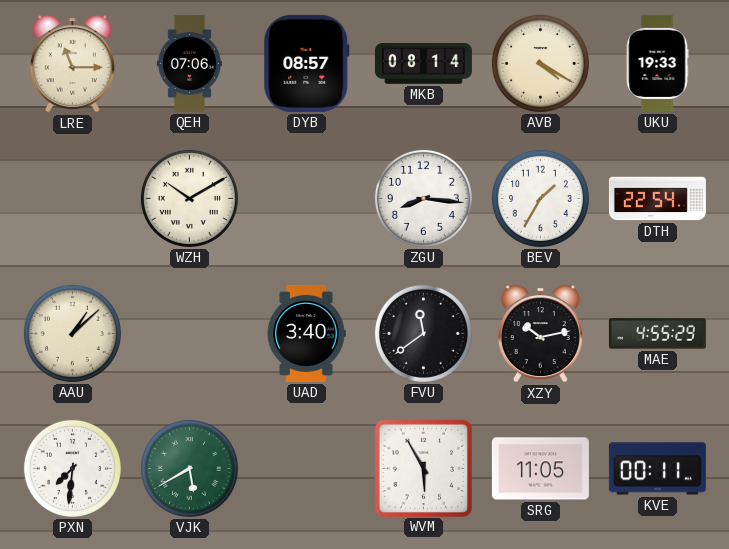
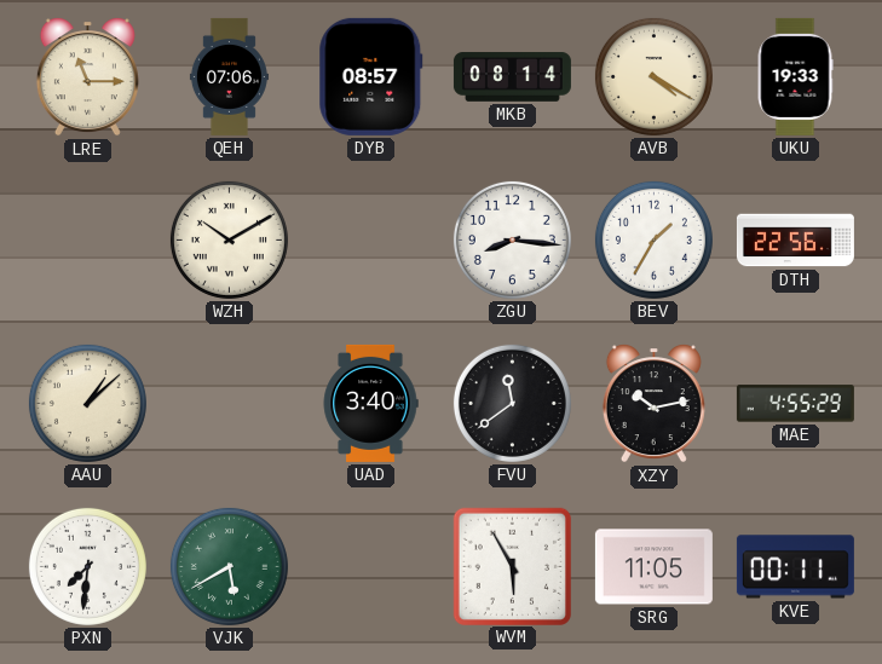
DTH: 22:54 -> 22:56 (795, 241)
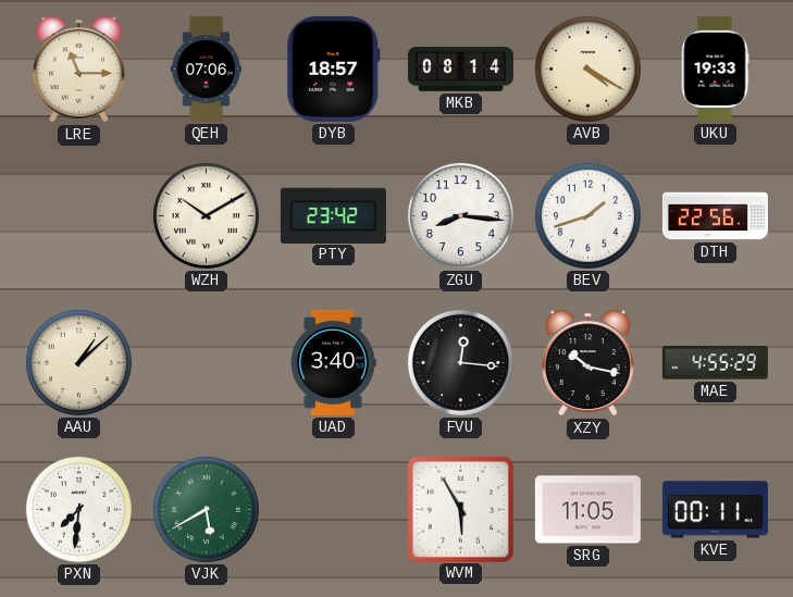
DYB: 08:57 -> 18:57 (334, 69)
PTY: none -> 23:42 (333, 215)
BEV: 1:35 -> 1:42 (587, 215)
FVU: 11:39 -> 12:16 (460, 362)
XZY: 10:13 -> 10:17 (587, 363)
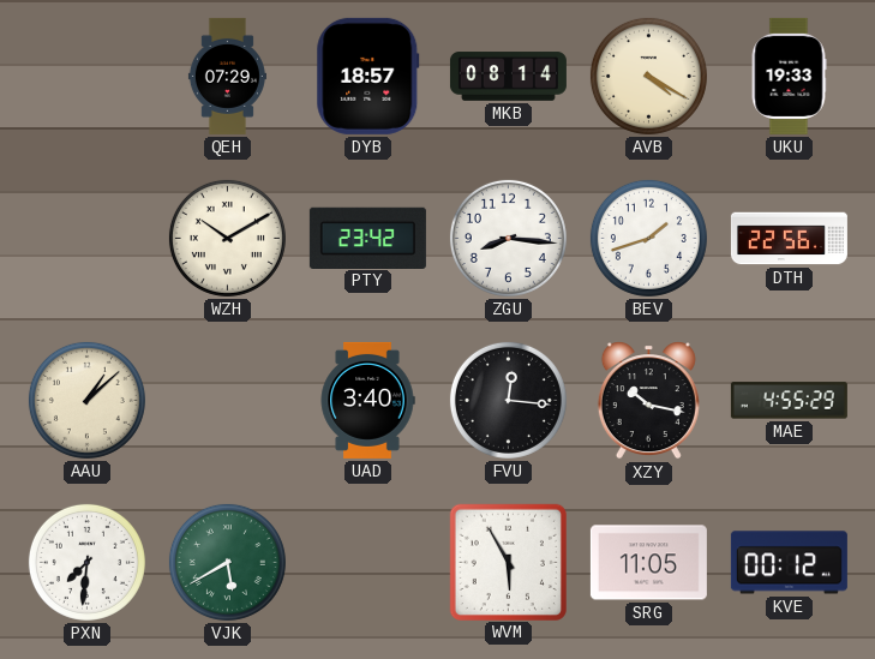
LRE: 11:15 -> none (78, 70)
QEH: 07:06 -> 07:29 (227, 76)
KVE: 00:11 -> 00:12 (789, 563)
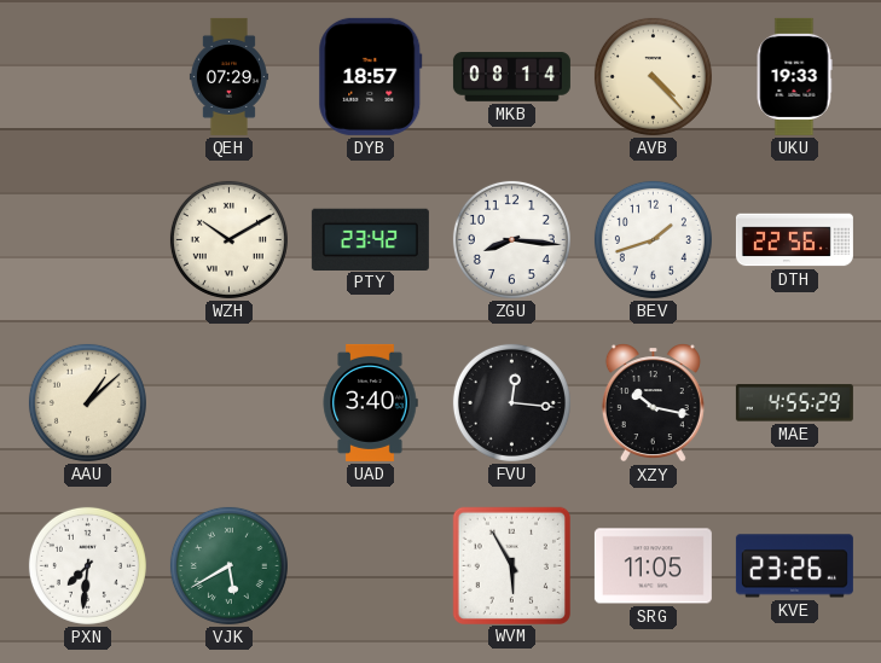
AVB: 4:20 -> 4:23 (653, 76)
KVE: 00:12 -> 23:26 (794, 566)
